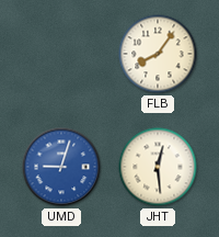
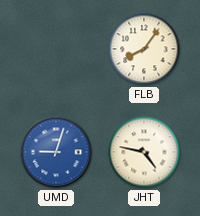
JHT: 12:29 -> 4:47 (144, 152)
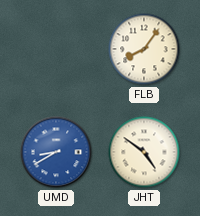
UMD: 9:03 -> 8:40 (56, 152)
JHT: 4:47 -> 4:51 (144, 152)
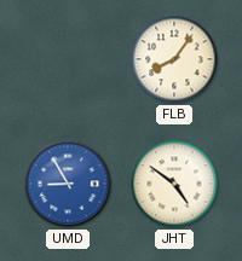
UMD: 8:40 -> 8:55 (68, 184)
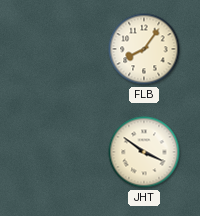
UMD: 8:55 -> none (68, 184)
JHT: 4:51 -> 3:51 (144, 152)
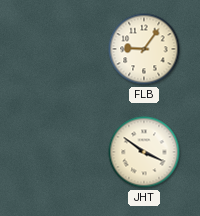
FLB: 8:06 -> 9:06 (144, 49)
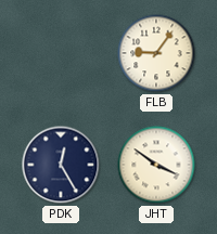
PDK: none -> 12:25 (61, 165)
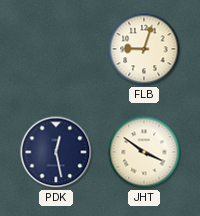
FLB: 9:06 -> 9:03 (144, 49)
PDK: 12:25 -> 12:28 (56, 152)
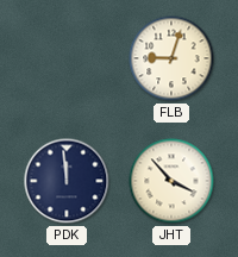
PDK: 12:28 -> 11:59 (67, 181)
JHT: 3:51 -> 3:53 (171, 181)
